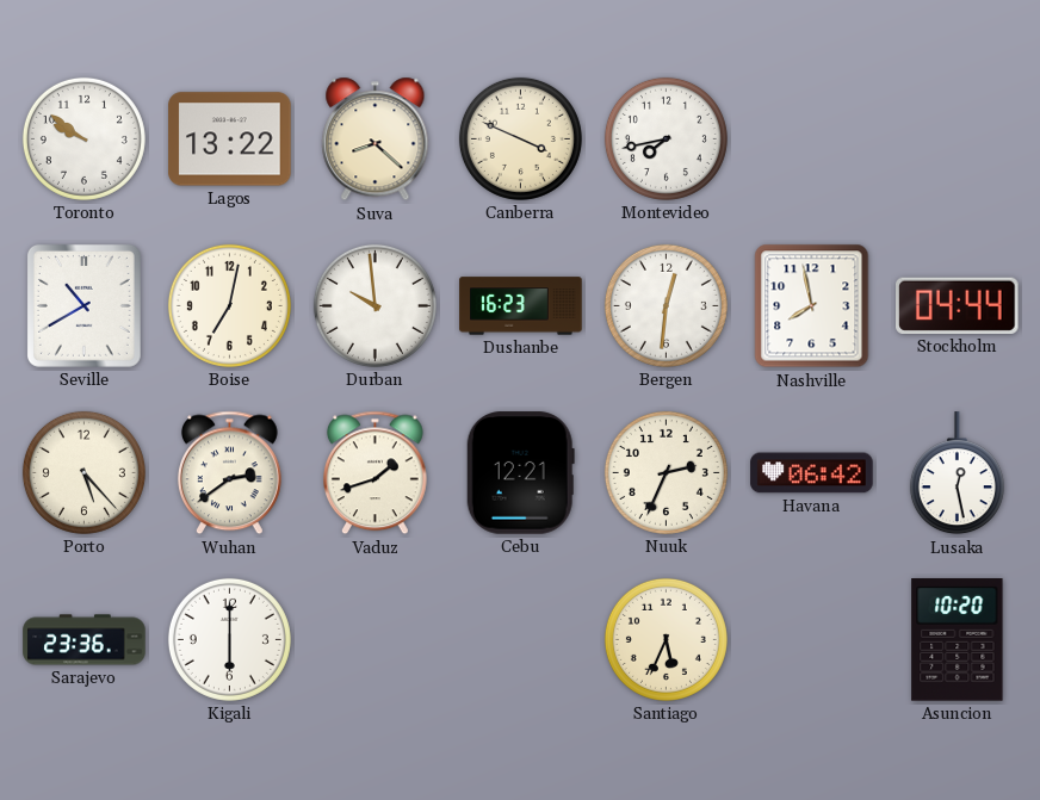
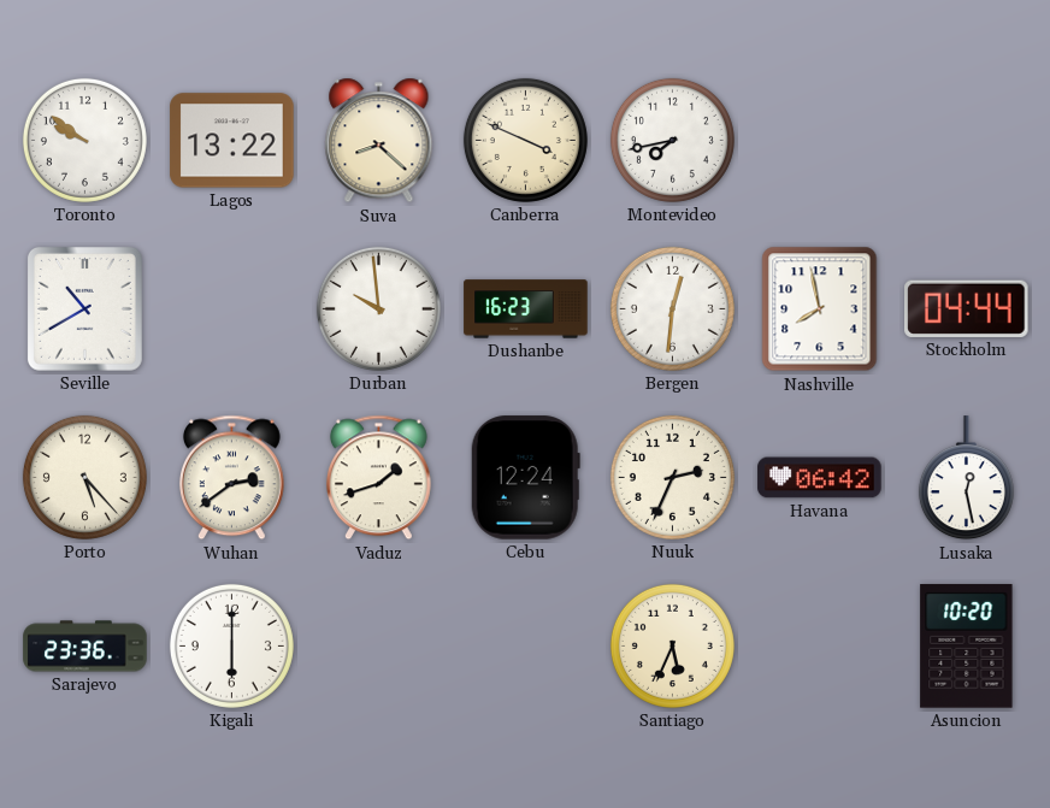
Boise: 7:02 -> none (229, 305)
Cebu: 12:21 -> 12:24 (525, 478)
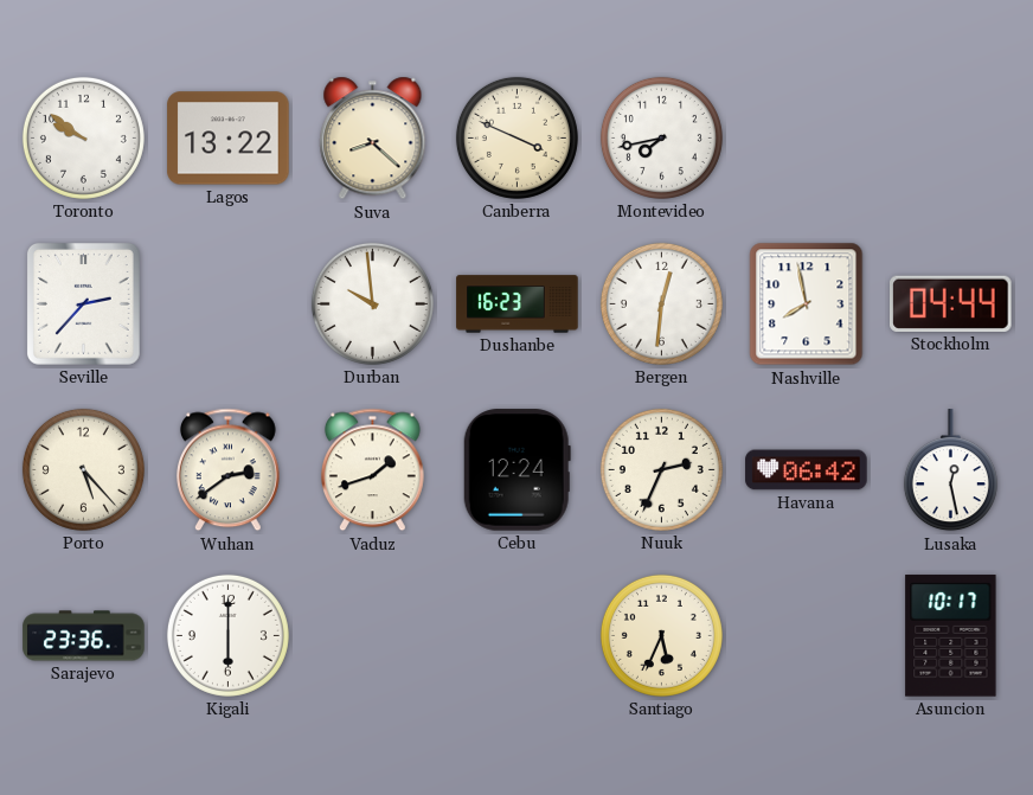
Seville: 10:40 -> 2:37 (83, 303)
Asuncion: 10:20 -> 10:17 (951, 636)
